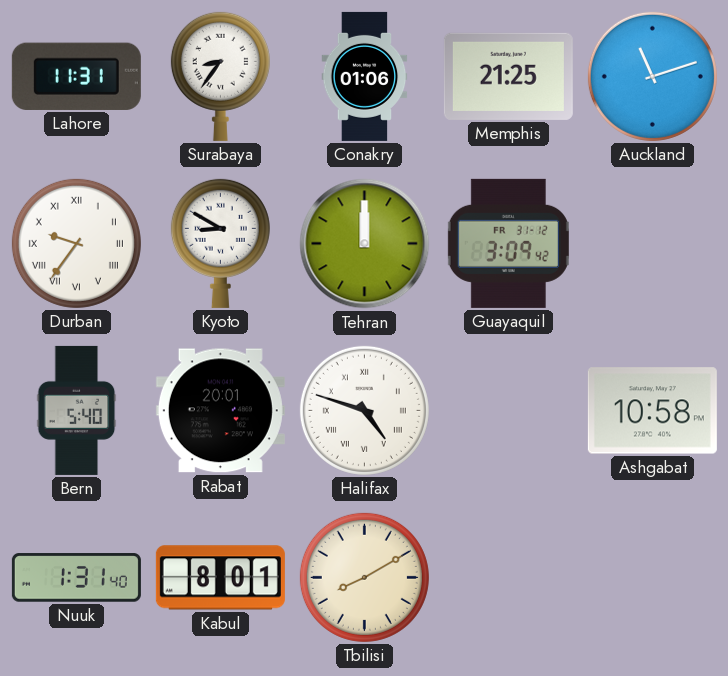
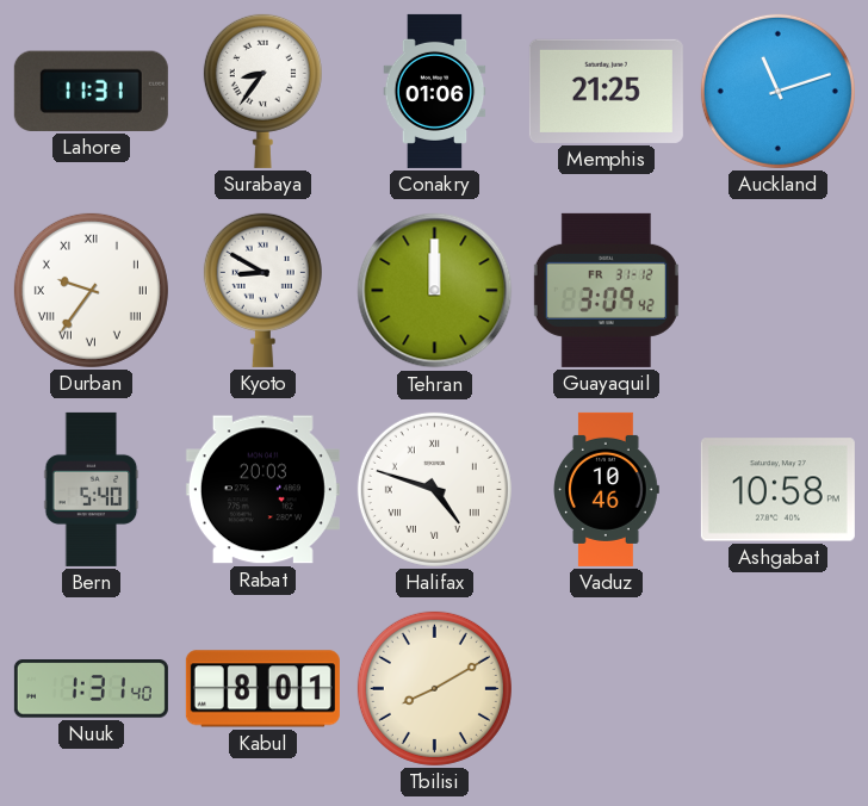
Rabat: 20:01 -> 20:03 (262, 490)
Vaduz: none -> 10:46 (607, 489)
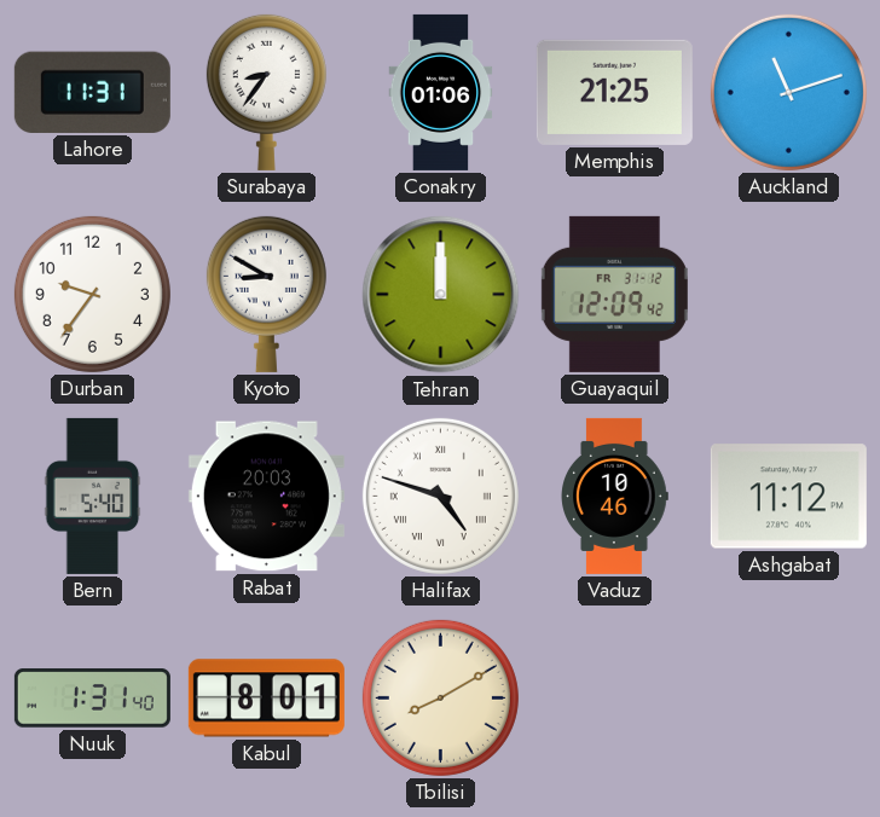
Durban numerals: Roman -> Arabic (92, 294)
Guayaquil: 3:09 -> 12:09 (614, 294)
Ashgabat: 10:58 -> 11:12 (788, 497)
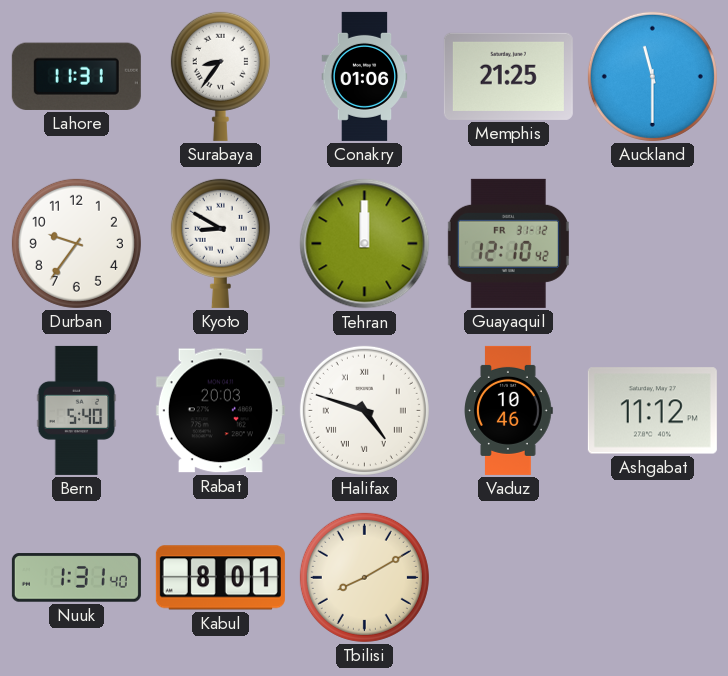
Auckland: 11:12 -> 11:30 (652, 76)
Guayaquil: 12:09 -> 12:10 (508, 243)
